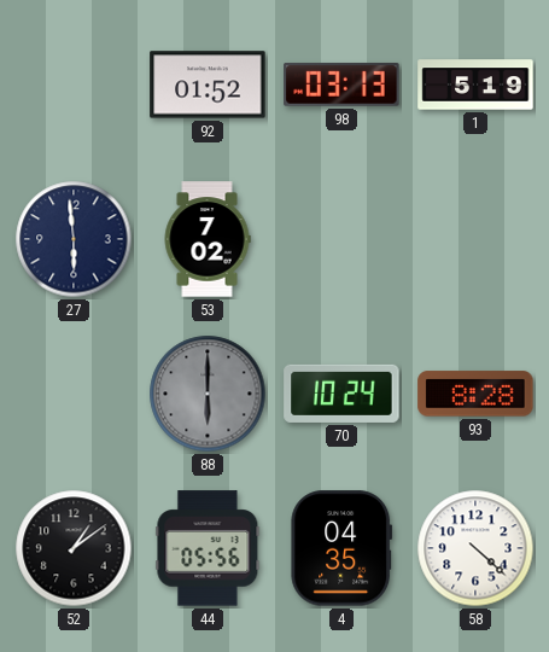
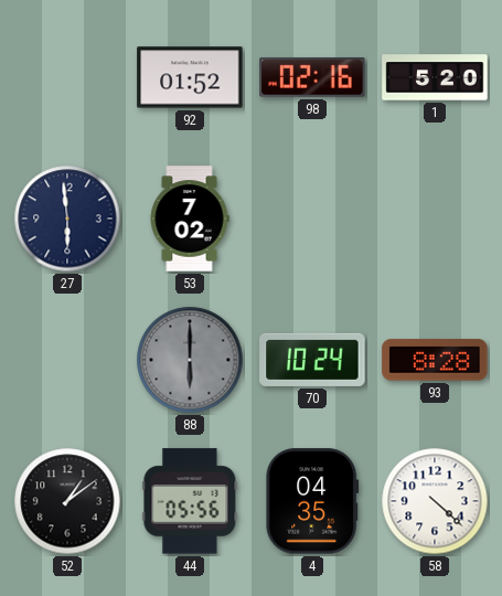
98: 03:13 -> 02:16 (312, 77)
1: 5:19 -> 5:20 (435, 77)
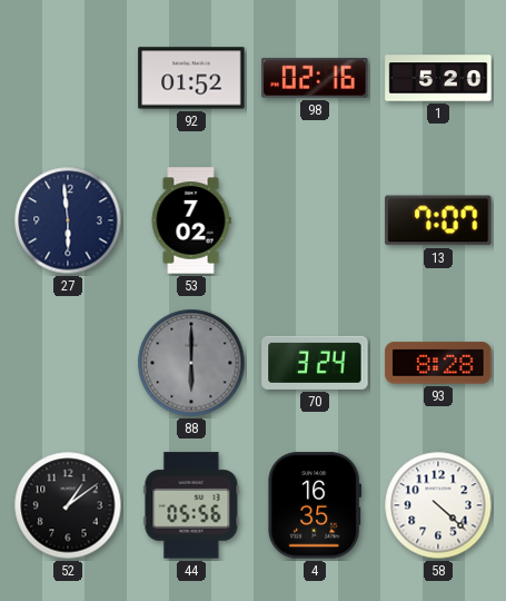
13: none -> 7:07 (438, 220)
70: 10:24 -> 3:24 (315, 363)
4: 04:35 -> 16:35 (315, 505)
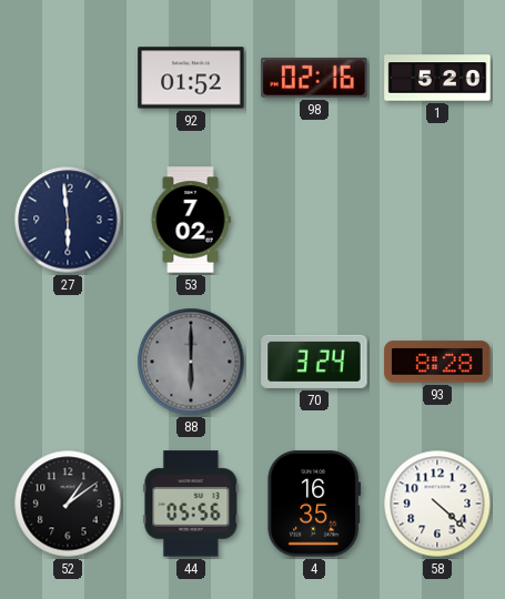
13: 7:07 -> none (438, 220)
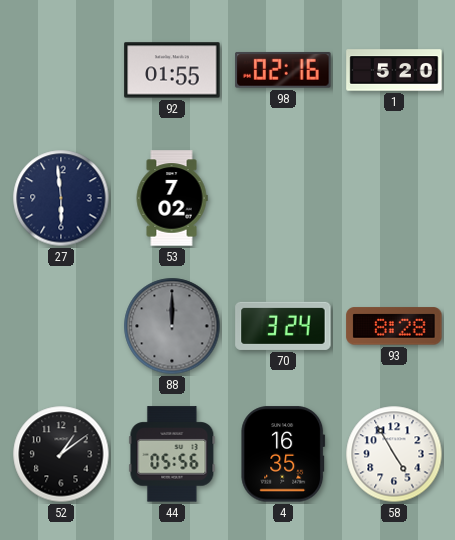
92: 01:52 -> 01:55 (172, 70)
88: 6:00 -> 12:00 (172, 326)
58: 4:22 -> 4:55 (394, 454)
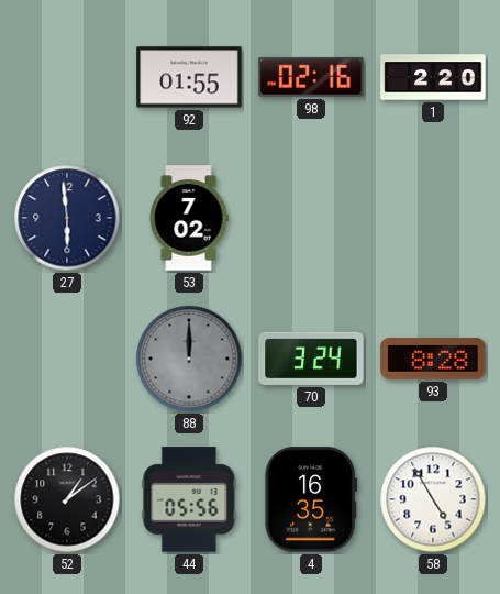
1: 5:20 -> 2:20 (433, 77)
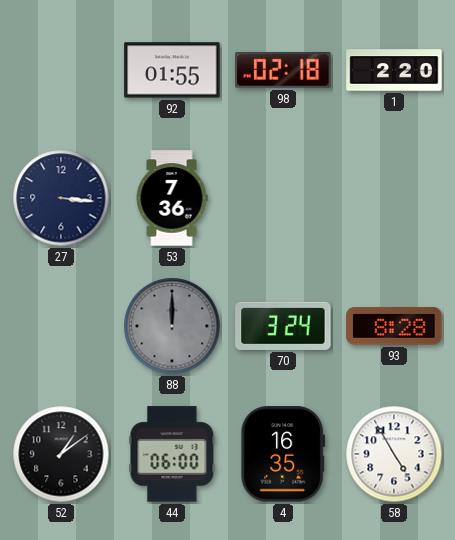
98: 02:16 -> 02:18 (283, 70)
27: 5:59 -> 3:16 (61, 198)
53: 7:02 -> 7:36 (172, 198)
44: 05:56 -> 06:00 (172, 454)
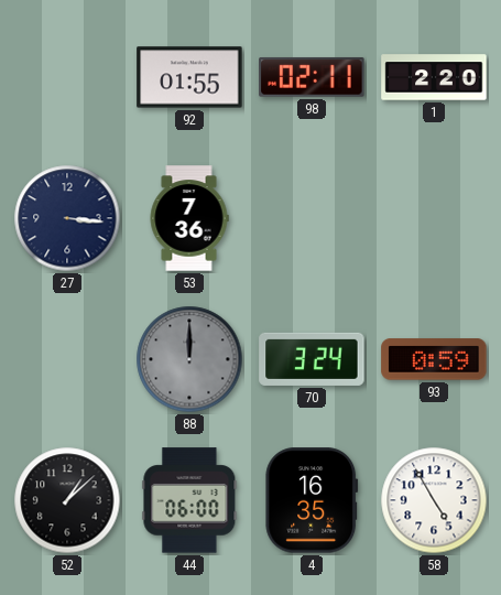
98: 02:18 -> 02:11 (312, 77)
93: 8:28 -> 0:59 (434, 359)
52: 1:09 -> 1:08 (67, 500)
